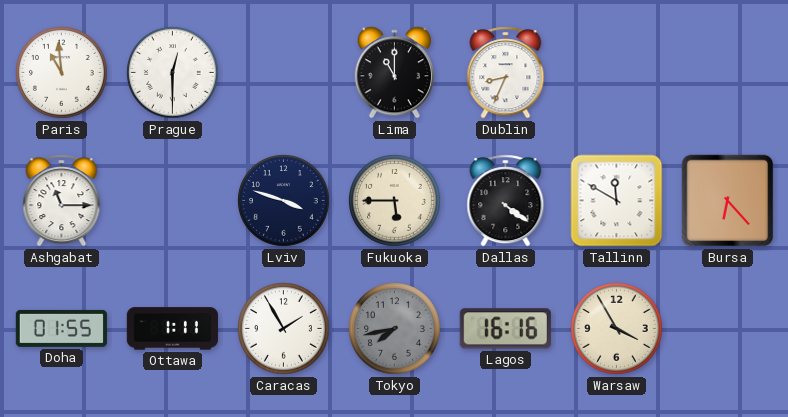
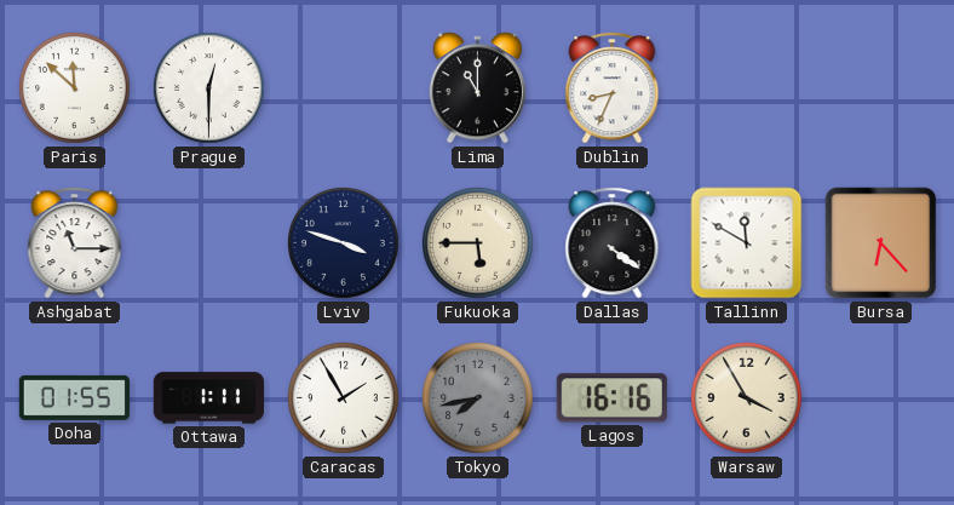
Paris: 10:59 -> 11:52 (75, 88)
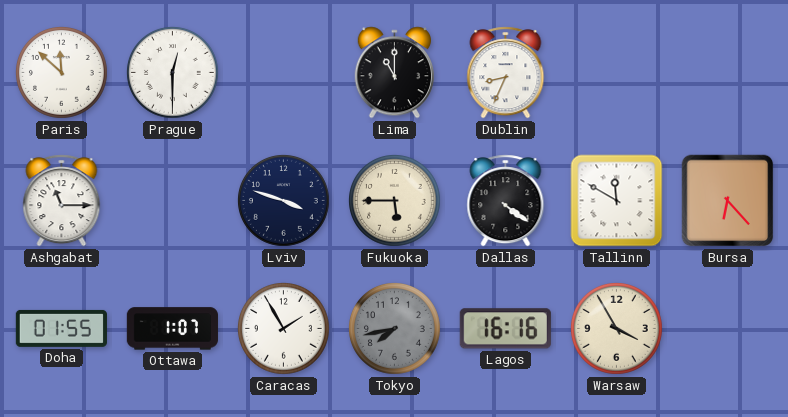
Ottawa: 1:11 -> 1:07 (172, 329)
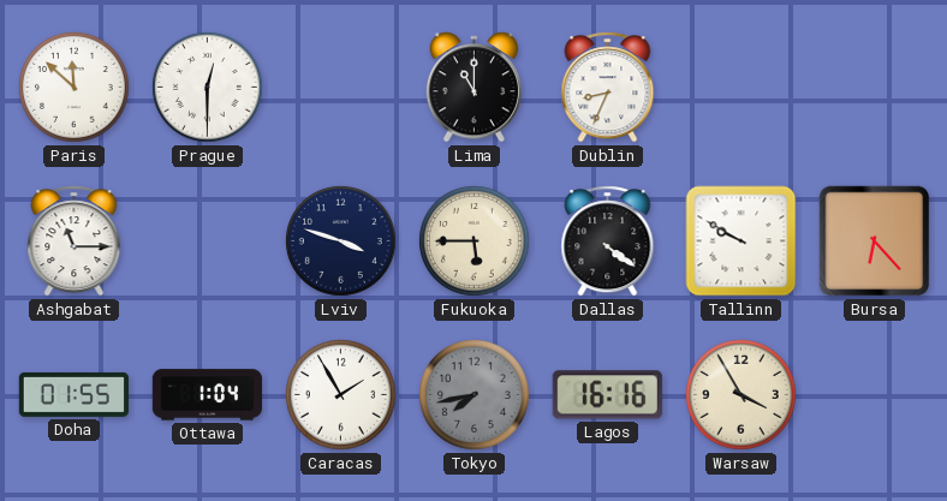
Tallinn: 11:50 -> 9:50 (741, 241)
Ottawa: 1:07 -> 1:04 (207, 395)
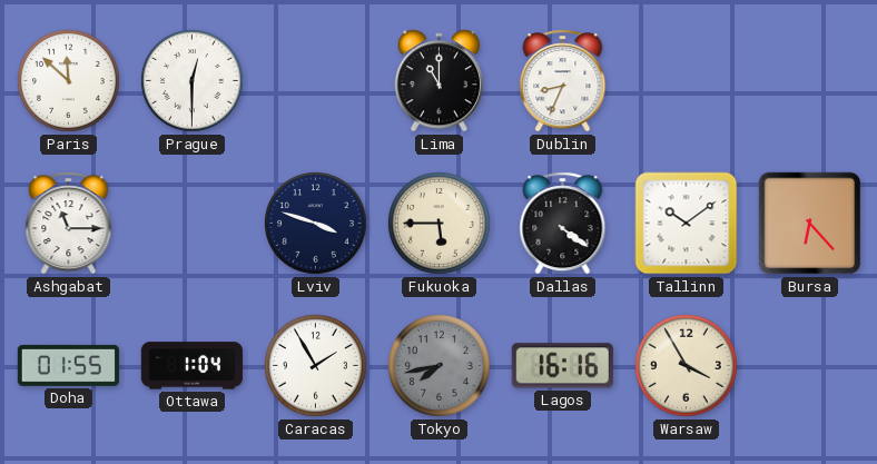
Tallinn: 9:50 -> 10:09 (687, 224)
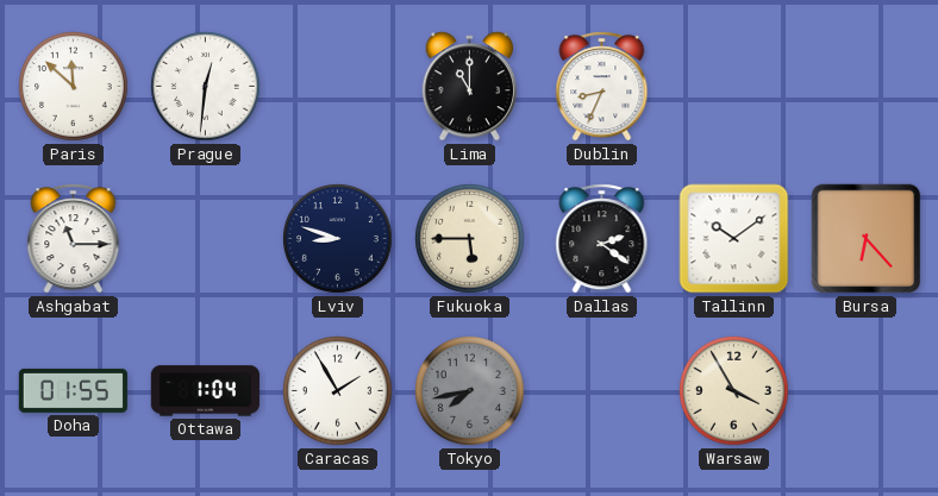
Prague: 12:30 -> 12:31 (206, 87)
Lviv: 3:48 -> 8:48 (338, 239)
Dallas: 4:21 -> 2:21 (602, 239)
Lagos: 16:16 -> none (562, 366)
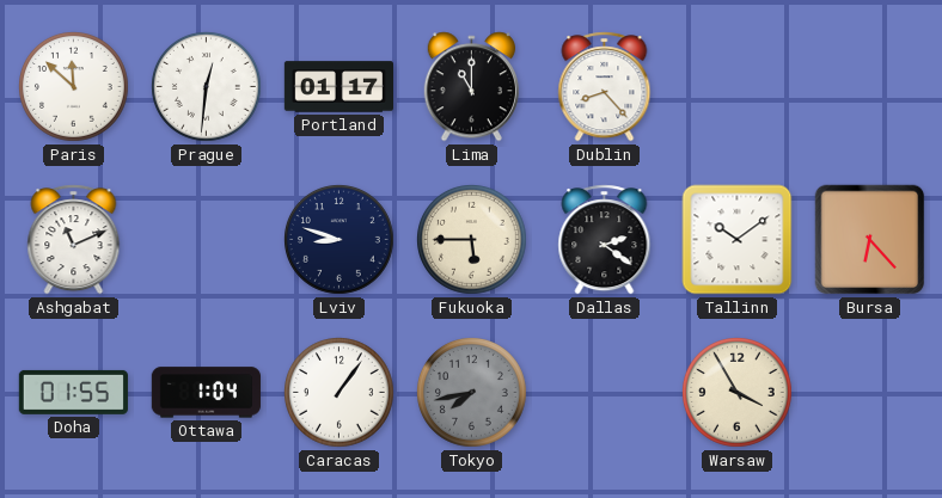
Portland: none -> 01:17 (338, 87)
Dublin: 8:34 -> 8:23 (605, 87)
Ashgabat: 11:15 -> 11:11 (74, 240)
Caracas: 1:55 -> 1:06 (340, 393)
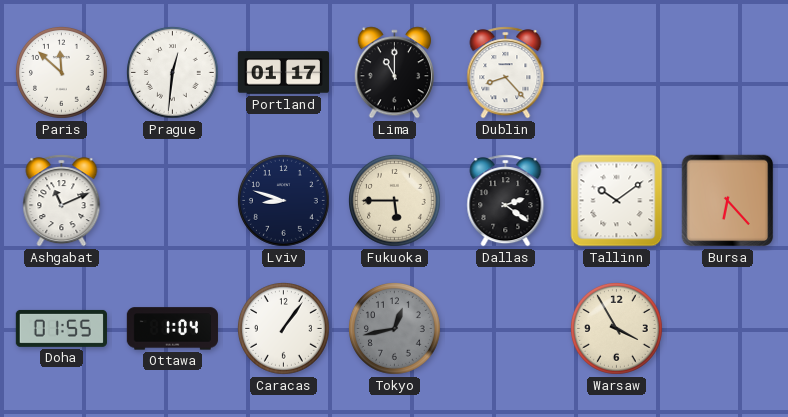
Tokyo: 7:43 -> 12:43 (395, 329)
